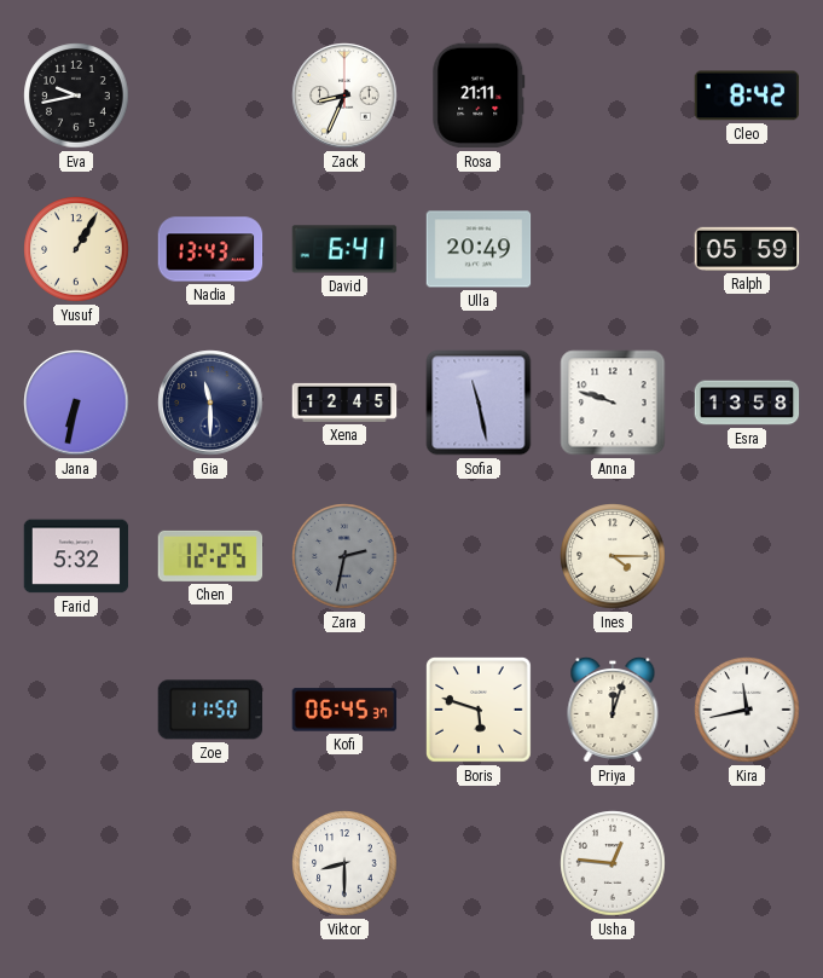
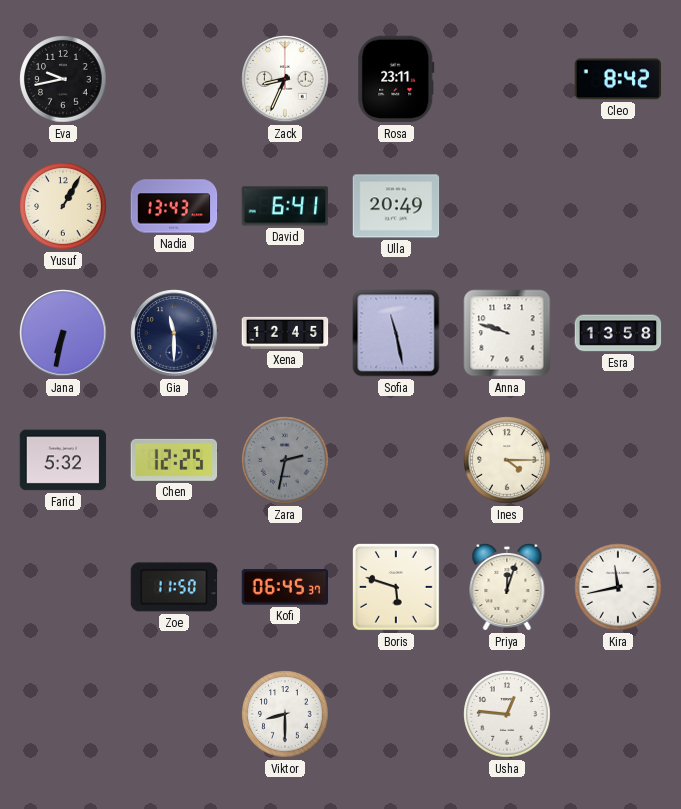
Rosa: 21:11 -> 23:11 (396, 79)
Ralph: 05:59 -> none (747, 249)
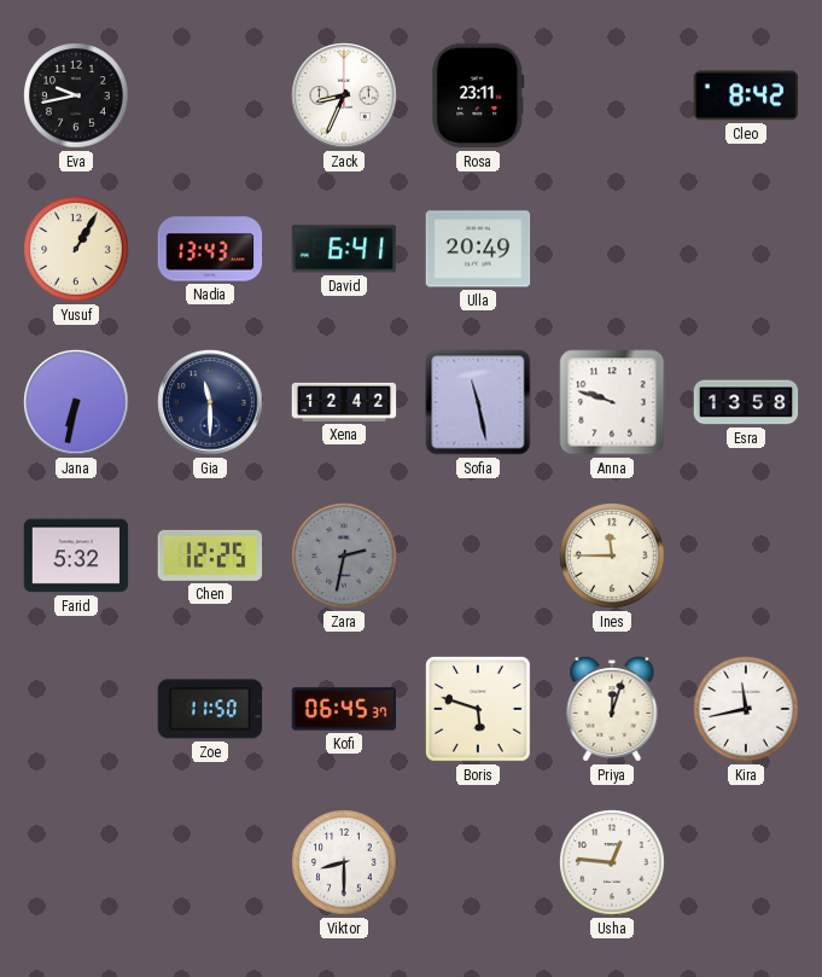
Xena: 12:45 -> 12:42 (344, 402)
Ines: 4:15 -> 11:45 (612, 556)
